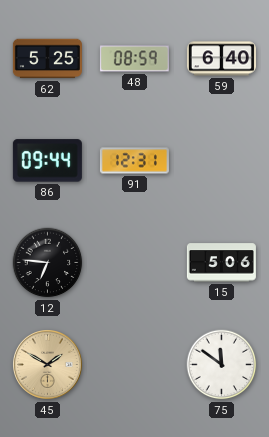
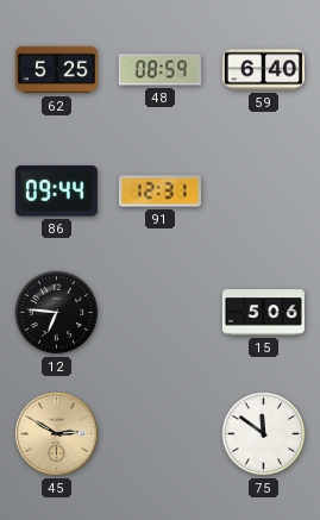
45: 1:50 -> 2:50 (57, 434)
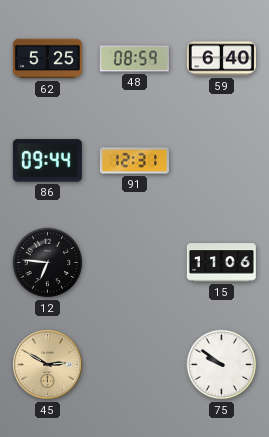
15: 5:06 -> 11:06 (221, 263)
75: 11:51 -> 9:51 (222, 365)
